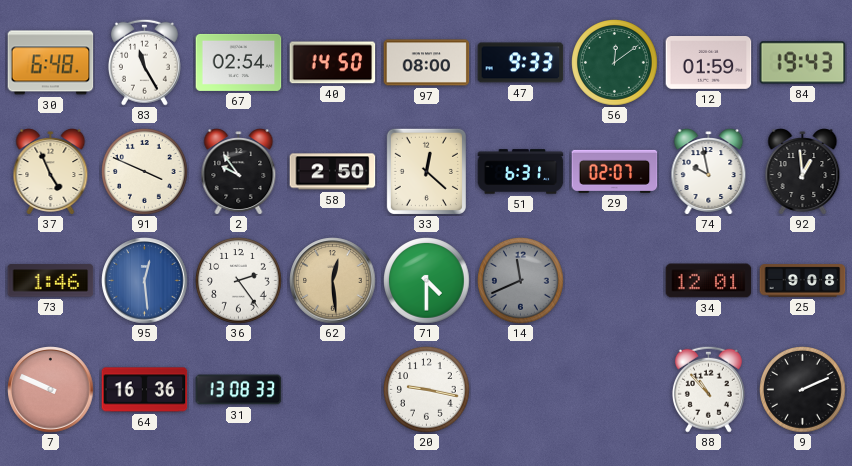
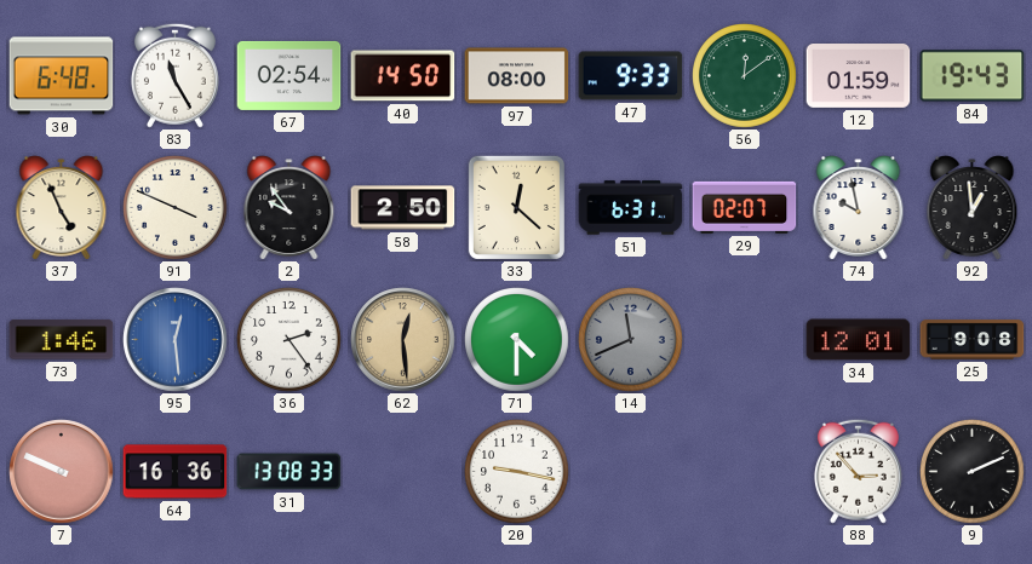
88: 10:53 -> 2:53 (858, 471)
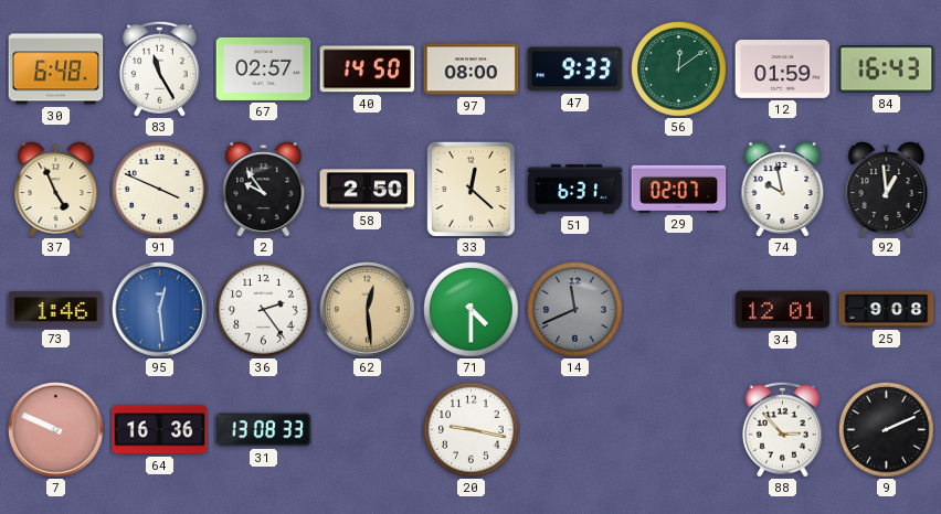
67: 02:54 -> 02:57 (264, 68)
84: 19:43 -> 16:43 (887, 69)
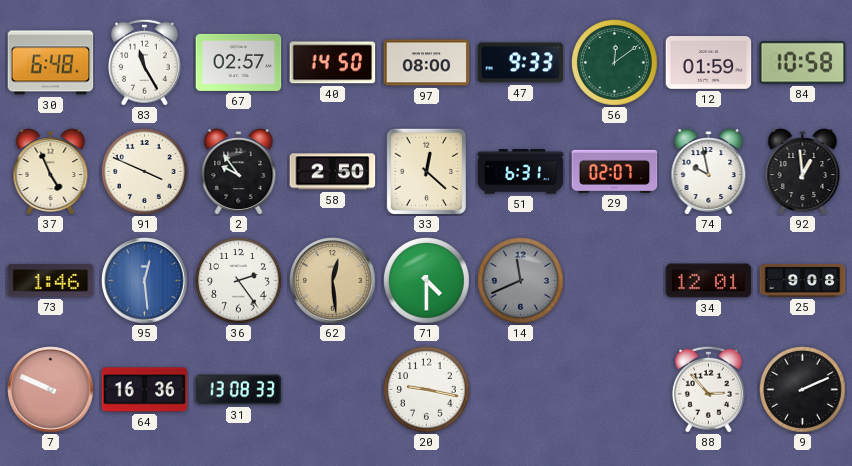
84: 16:43 -> 10:58 (803, 63)
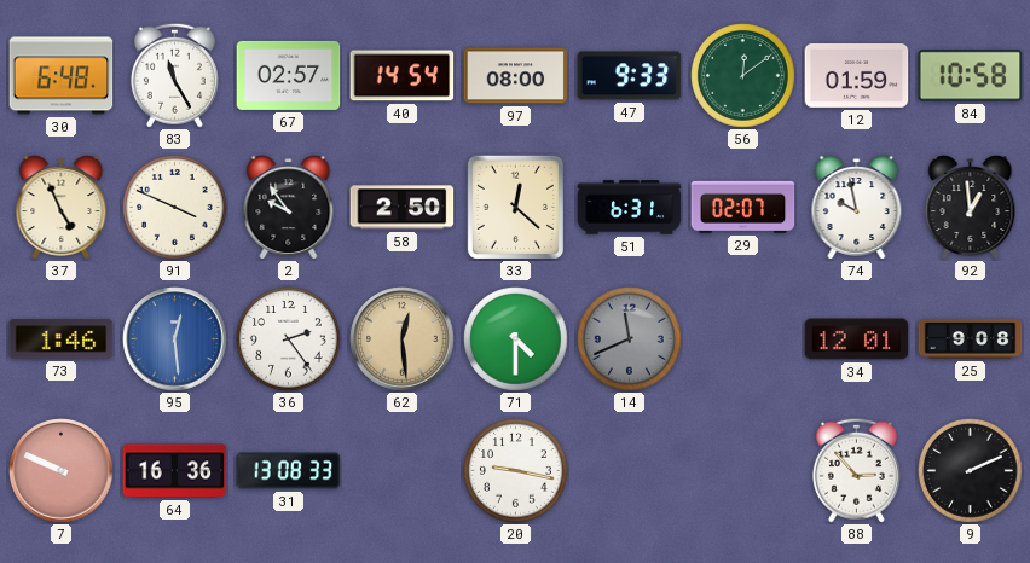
40: 14:50 -> 14:54 (403, 76)
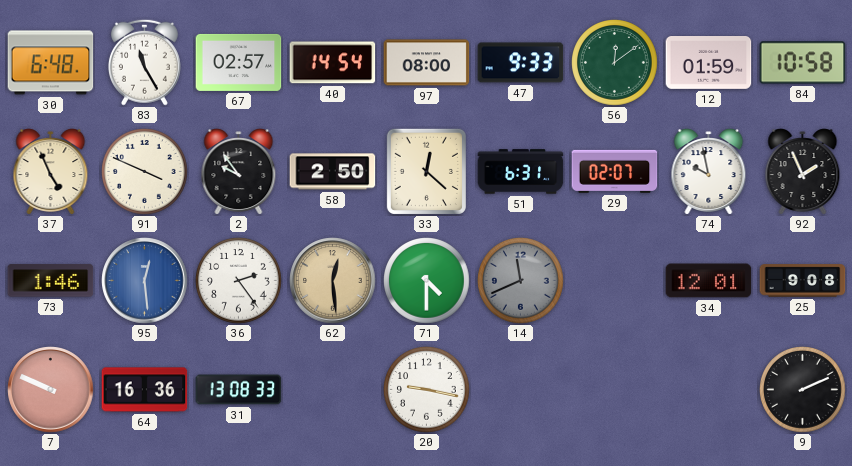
92: 12:59 -> 1:56 (803, 172)
88: 2:53 -> none (856, 470)
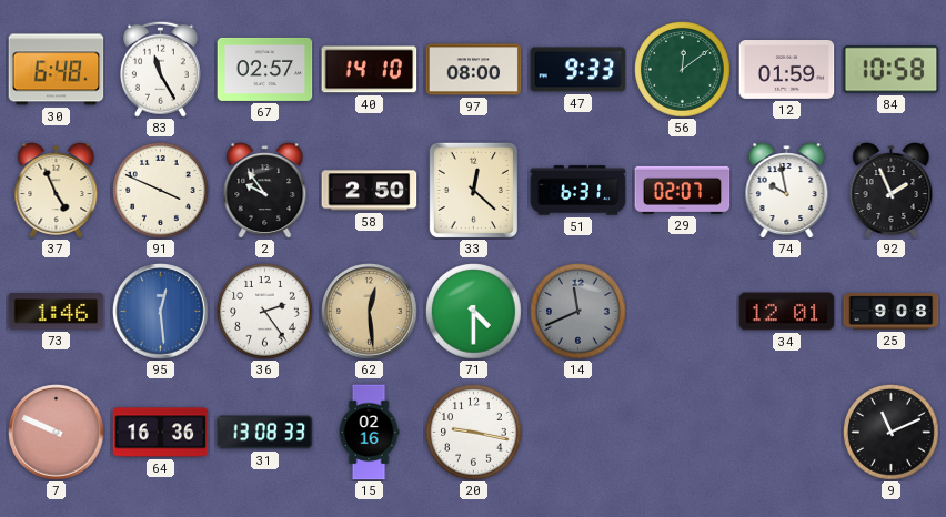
40: 14:54 -> 14:10 (370, 70)
15: none -> 02:16 (369, 433)
9: 2:11 -> 11:11 (892, 433)
